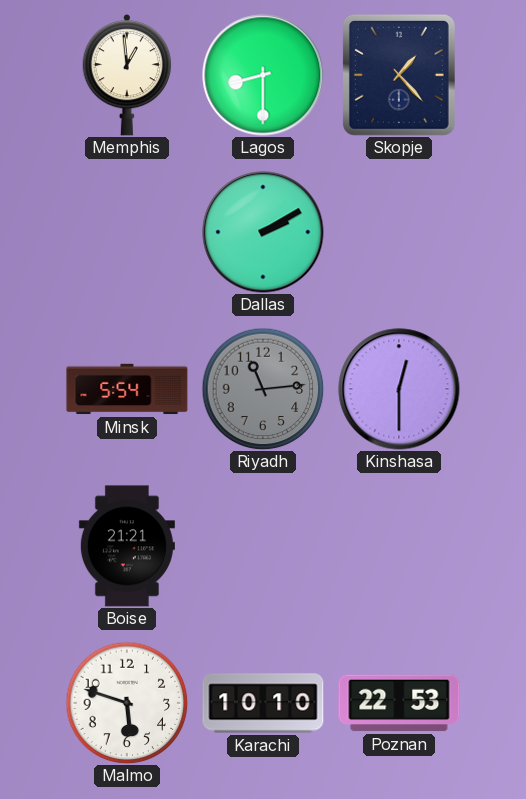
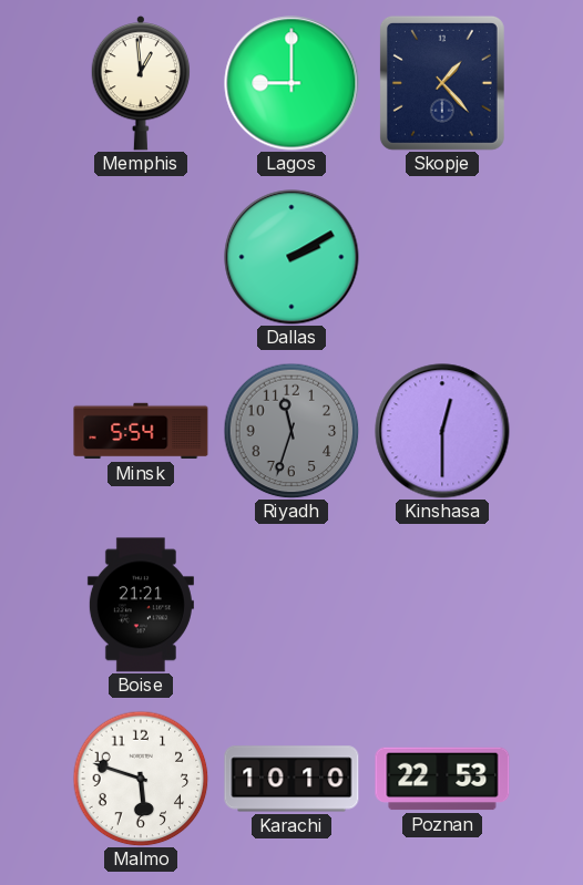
Lagos: 8:30 -> 9:00 (291, 83)
Riyadh: 11:14 -> 11:33 (291, 431)
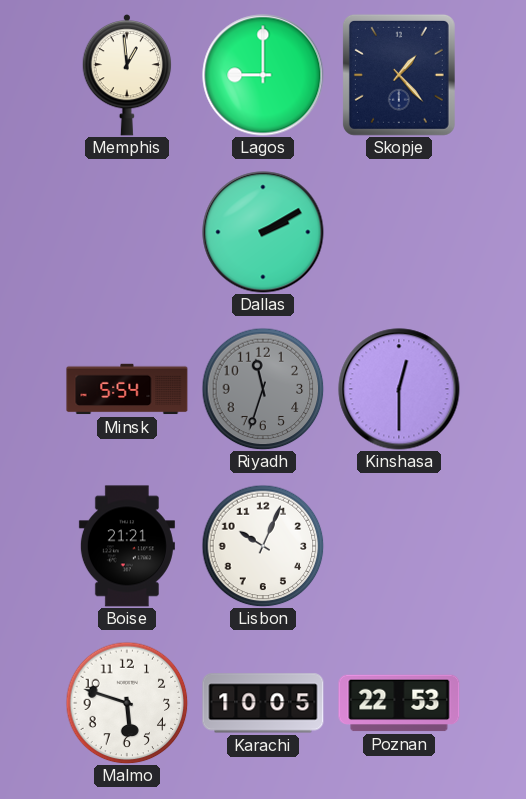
Lisbon: none -> 10:04 (263, 546)
Karachi: 10:10 -> 10:05 (263, 703)
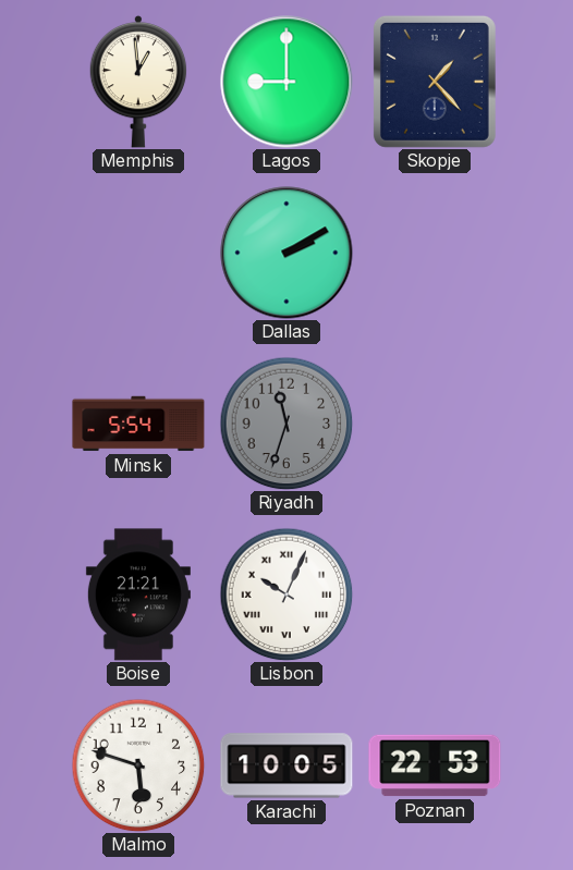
Kinshasa: 12:30 -> none (399, 389)
Lisbon numerals: Arabic -> Roman (286, 595)
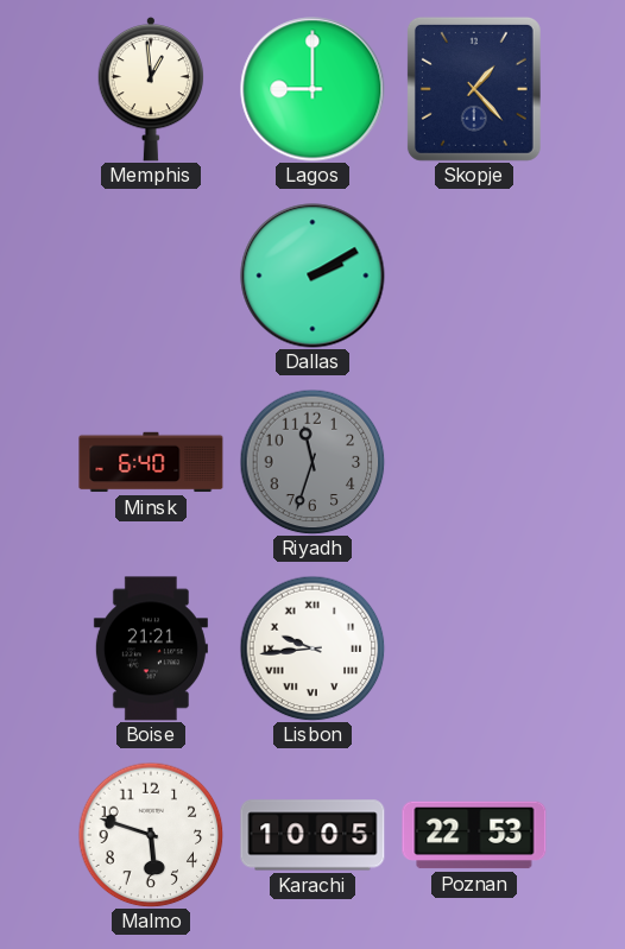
Minsk: 5:54 -> 6:40 (151, 462)
Lisbon: 10:04 -> 9:44 (312, 649)
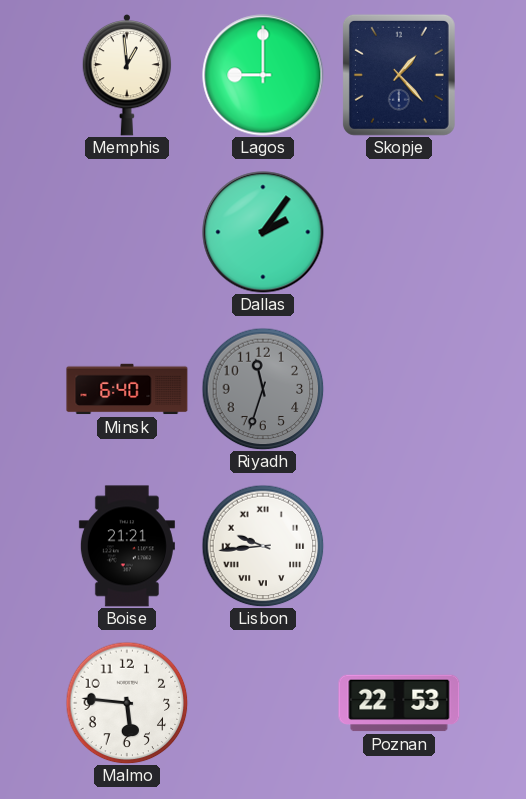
Dallas: 2:10 -> 2:06 (263, 232)
Malmo: 5:48 -> 5:46 (127, 703)
Karachi: 10:05 -> none (312, 835)
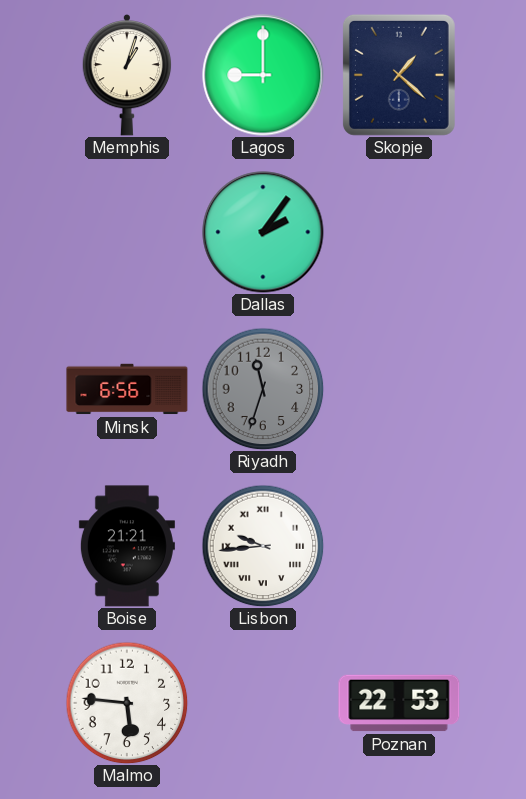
Memphis: 12:59 -> 1:03 (127, 75)
Skopje: 1:23 -> 1:22 (399, 75)
Minsk: 6:40 -> 6:56 (127, 389)
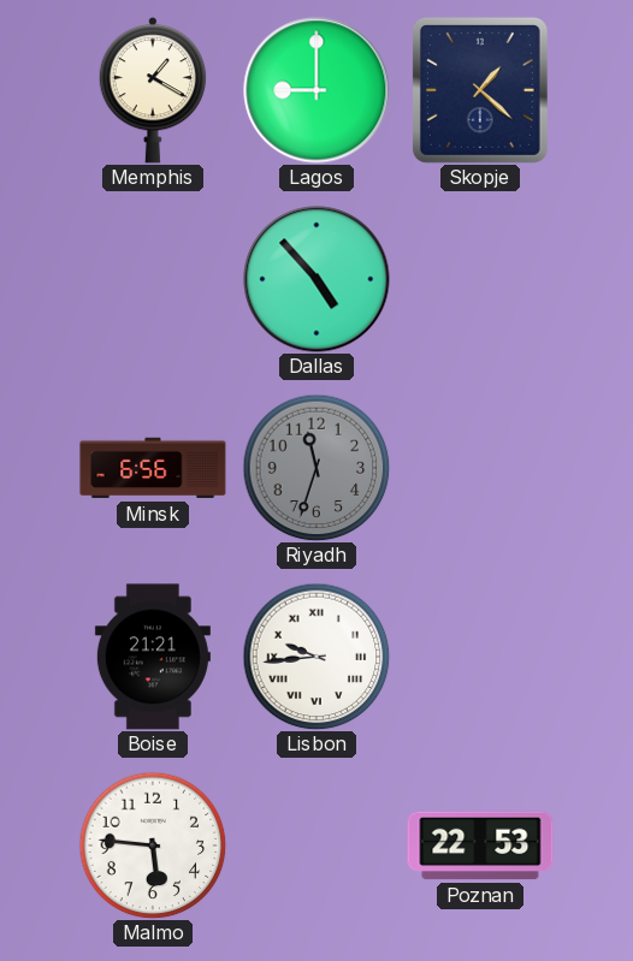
Memphis: 1:03 -> 1:20 (153, 90)
Dallas: 2:06 -> 4:53 (316, 279)
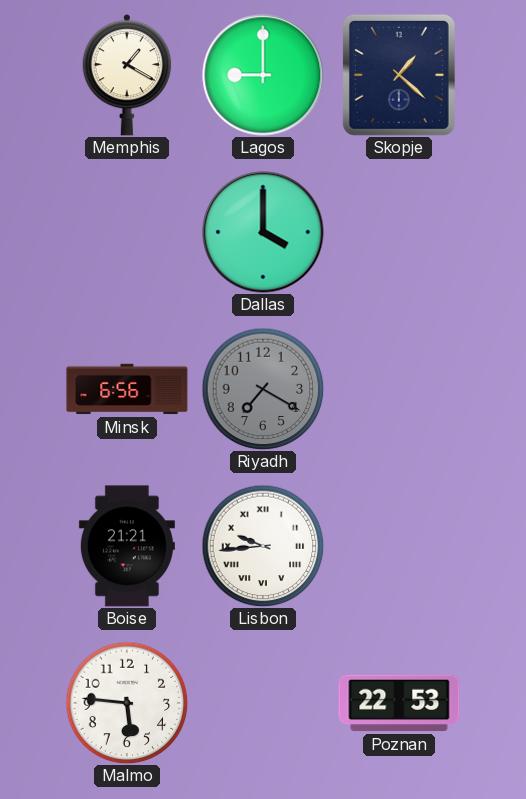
Dallas: 4:53 -> 4:00 (263, 232)
Riyadh: 11:33 -> 7:20 (263, 389)
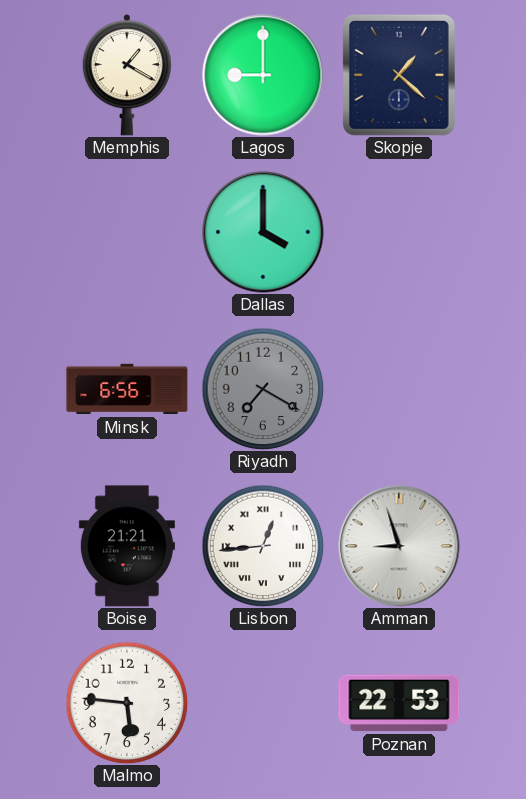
Lisbon: 9:44 -> 12:44 (263, 546)
Amman: none -> 8:57 (399, 546)
